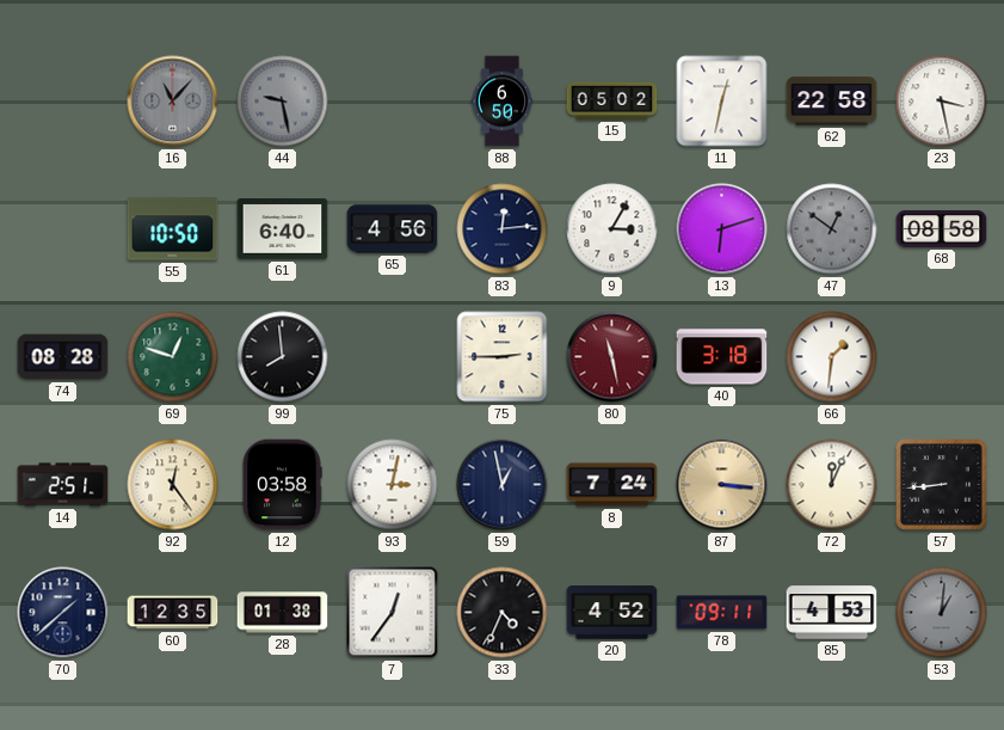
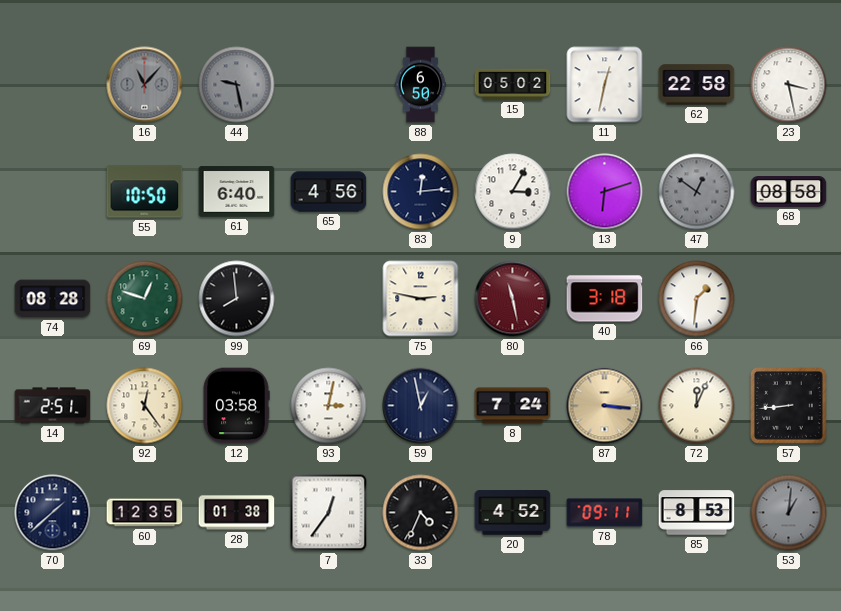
75: 2:45 -> 2:47 (421, 299)
85: 4:53 -> 8:53 (697, 513)
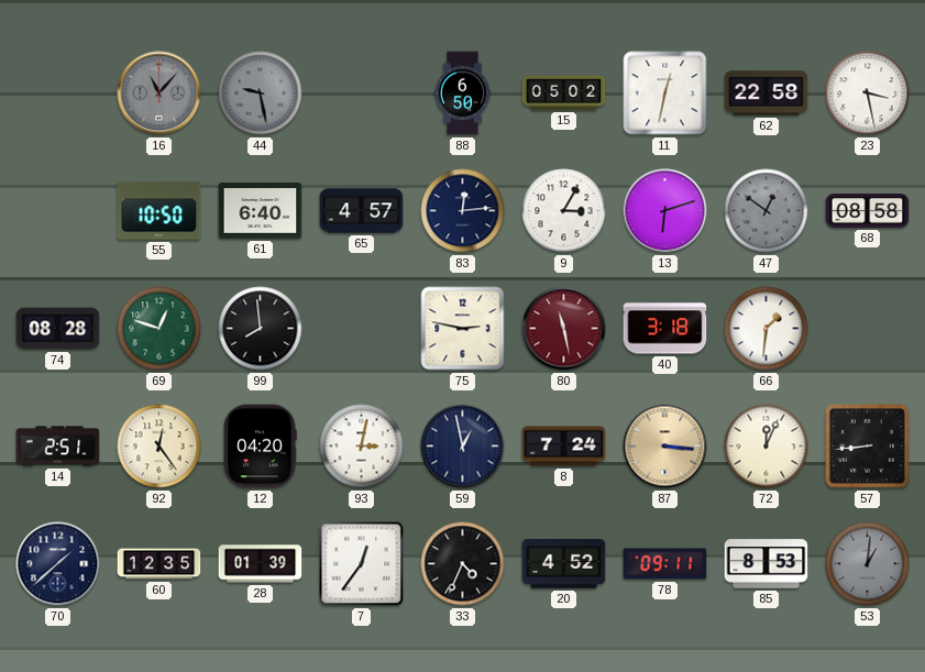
65: 4:56 -> 4:57 (362, 211)
12: 03:58 -> 04:20 (260, 447)
28: 01:38 -> 01:39 (261, 564)
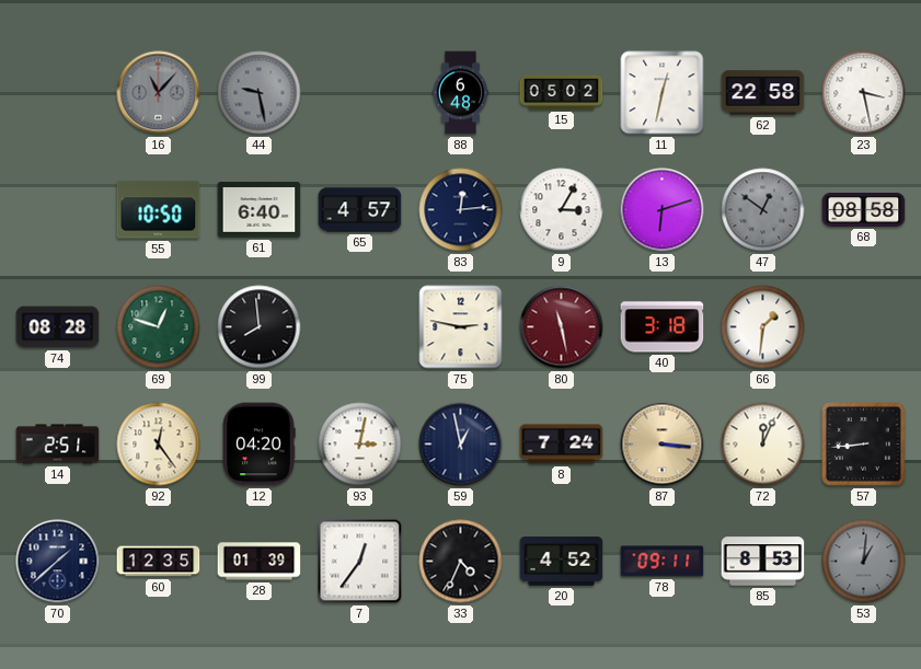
88: 6:50 -> 6:48 (461, 93)
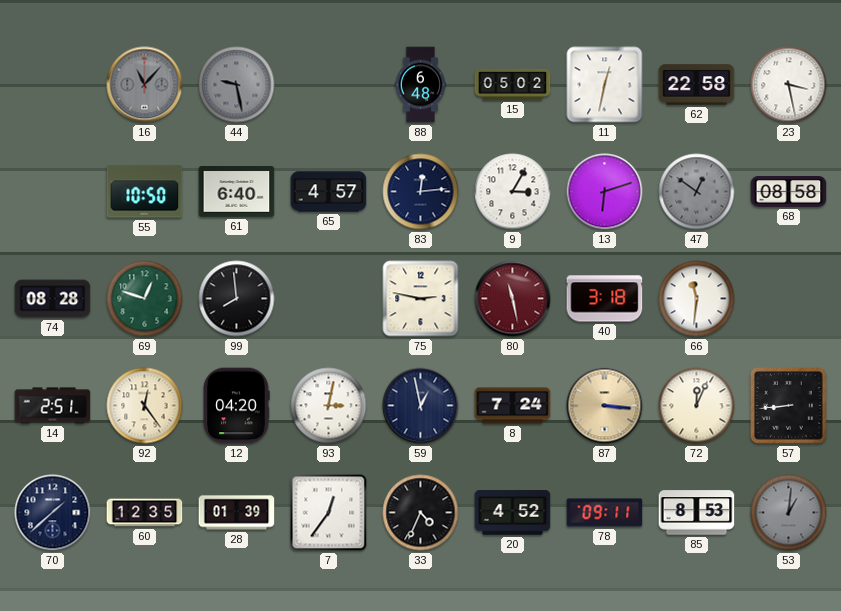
66: 1:31 -> 11:31 (697, 299)
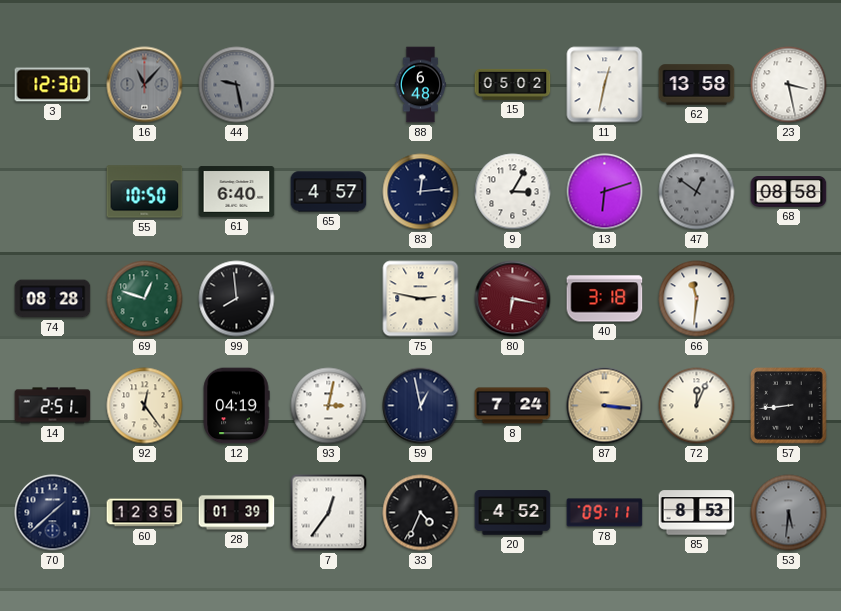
3: none -> 12:30 (53, 85)
62: 22:58 -> 13:58 (697, 85)
80: 11:28 -> 6:17 (513, 299)
12: 04:20 -> 04:19 (236, 406)
53: 1:01 -> 5:31 (789, 513)
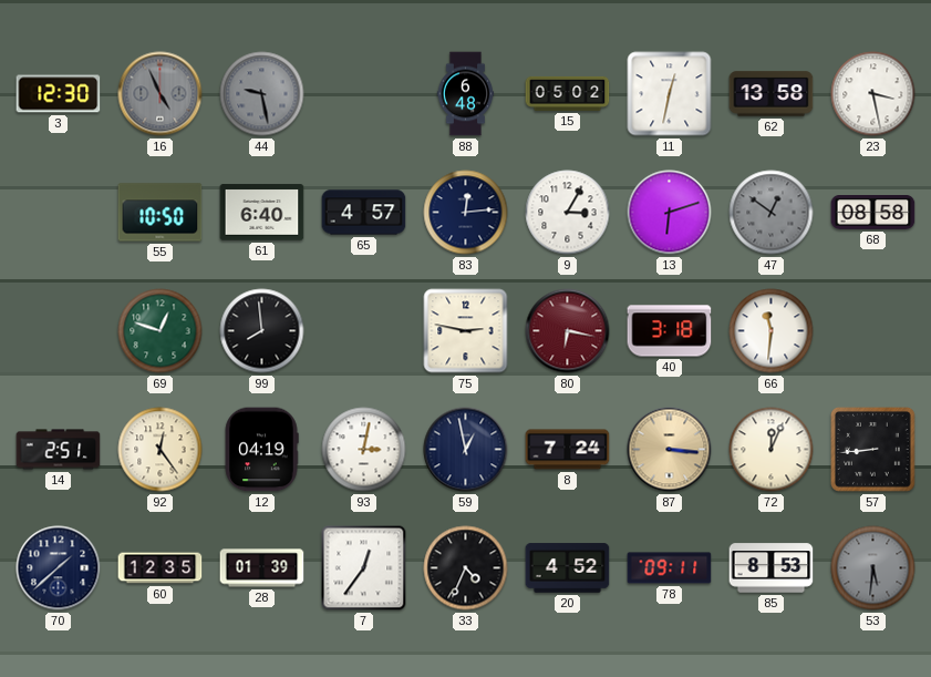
16: 11:07 -> 4:56 (161, 94)
74: 08:28 -> none (53, 299)
